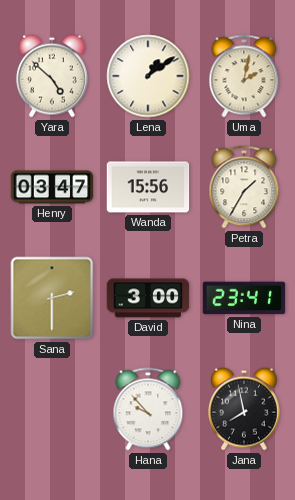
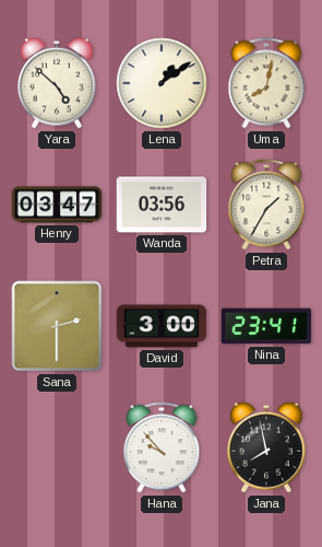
Uma: 2:02 -> 8:02 (266, 83)
Wanda: 15:56 -> 03:56 (162, 205)
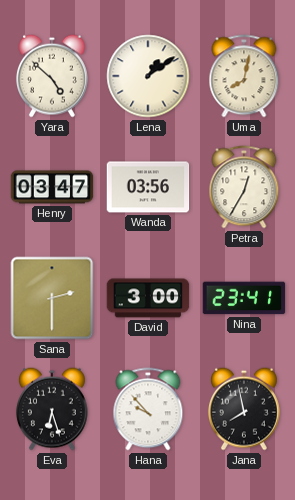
Petra: 1:35 -> 12:35 (244, 187)
Eva: none -> 6:27 (52, 409)
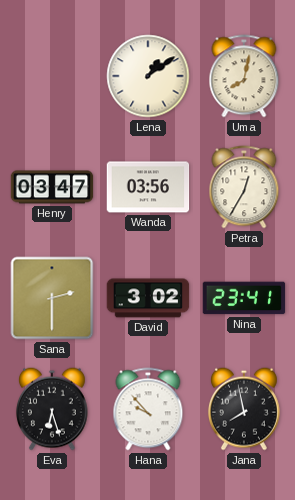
Yara: 4:52 -> none (52, 76)
David: 3:00 -> 3:02 (148, 298)
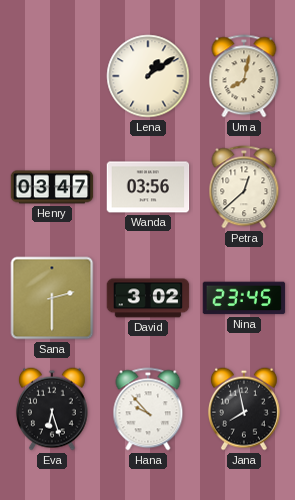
Petra: 12:35 -> 12:38 (244, 187)
Nina: 23:41 -> 23:45 (244, 298)
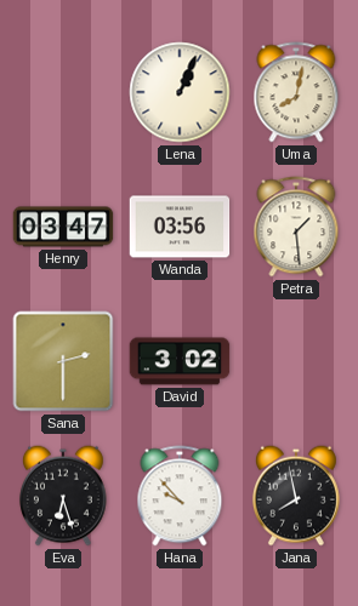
Lena: 1:09 -> 1:04 (180, 92)
Petra: 12:38 -> 1:29 (296, 227)
Nina: 23:45 -> none (244, 298)
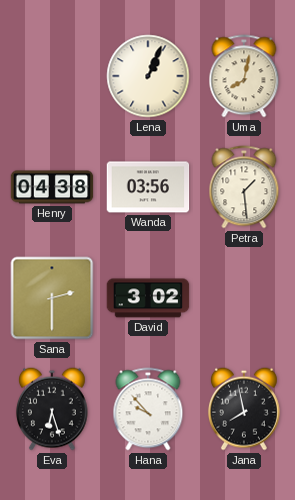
Henry: 03:47 -> 04:38 (52, 187)
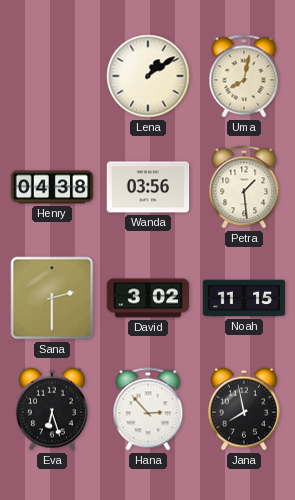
Lena: 1:04 -> 1:09 (148, 76)
Noah: none -> 11:15 (244, 298)
Hana: 9:53 -> 2:53 (148, 409)
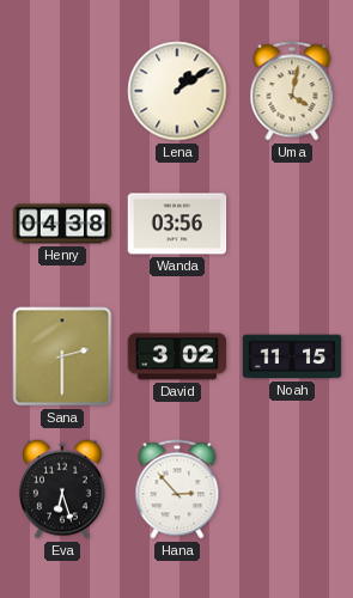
Uma: 8:02 -> 4:02 (292, 91)
Petra: 1:29 -> none (244, 187)
Jana: 7:58 -> none (244, 409)
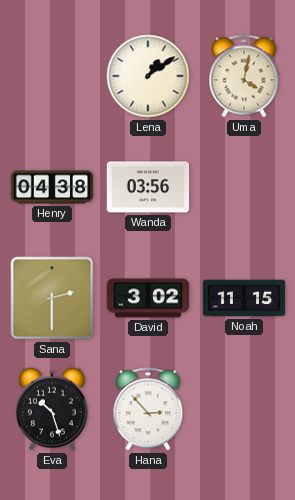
Eva: 6:27 -> 10:27 (52, 409)
